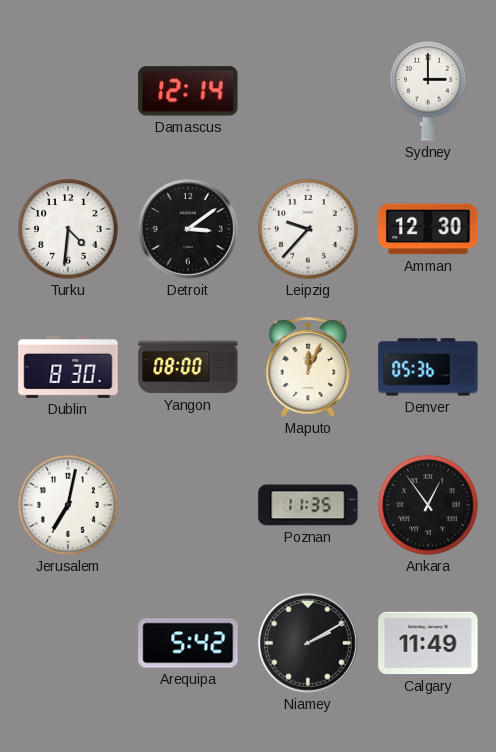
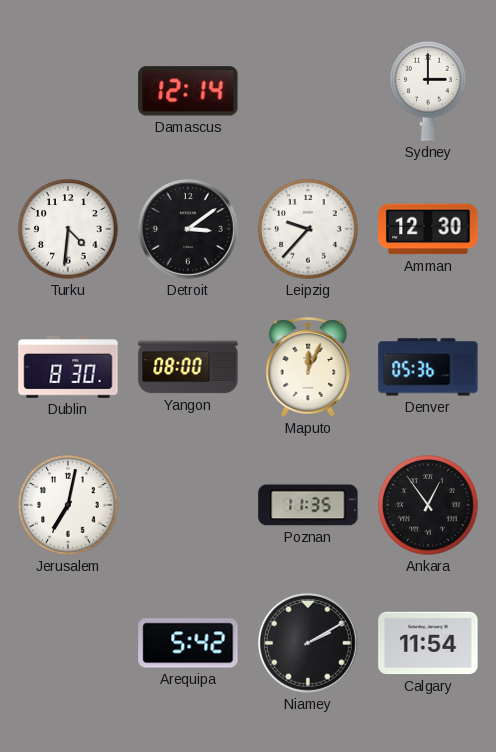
Calgary: 11:49 -> 11:54 (428, 643)
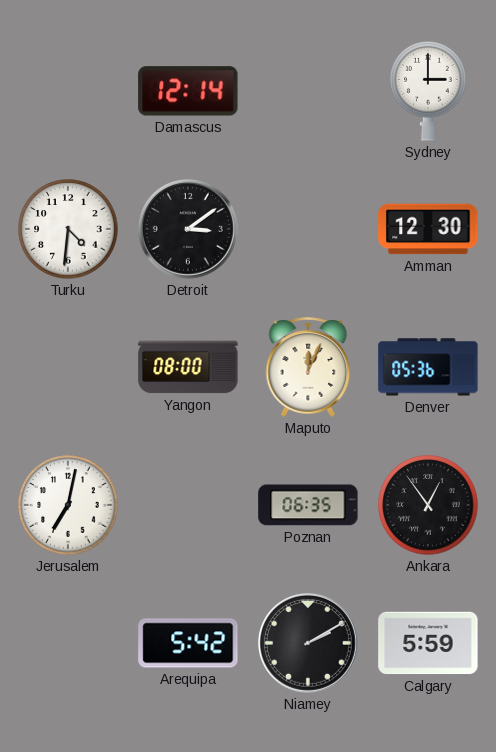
Leipzig: 9:37 -> none (308, 229)
Dublin: 8:30 -> none (68, 367)
Poznan: 11:35 -> 06:35 (308, 505)
Calgary: 11:54 -> 5:59 (428, 643)
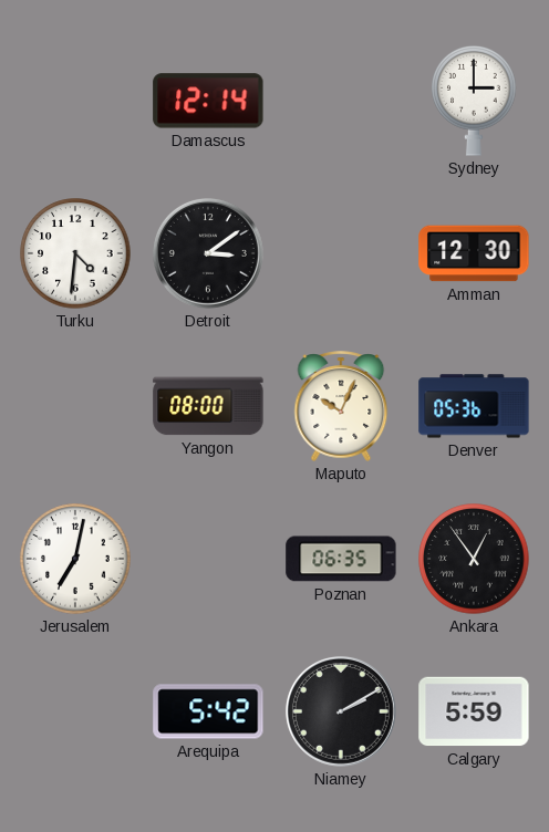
Maputo: 12:04 -> 10:04 (341, 406)
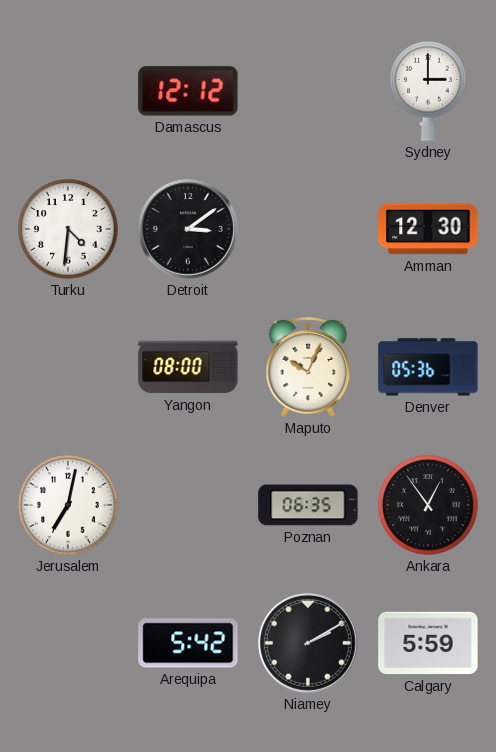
Damascus: 12:14 -> 12:12 (188, 91)
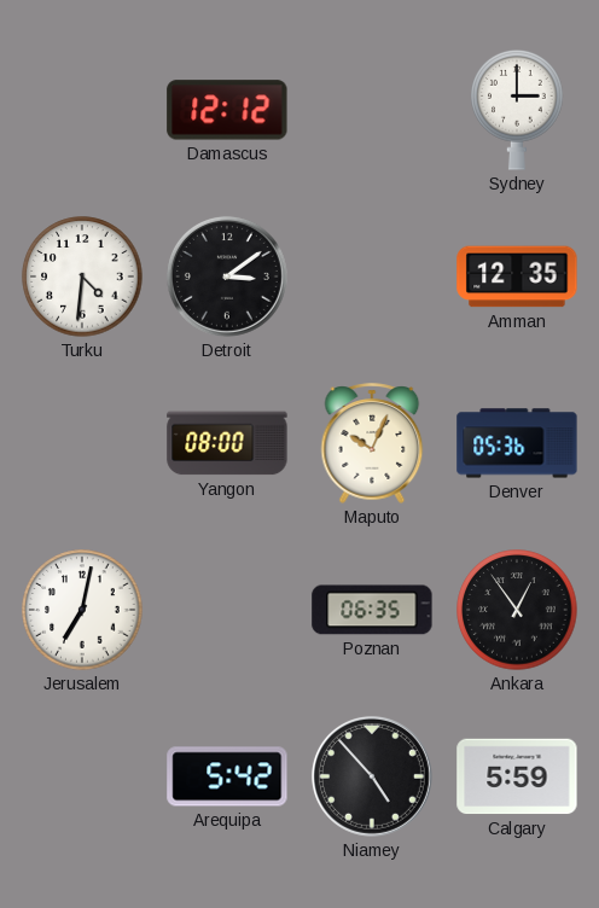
Amman: 12:30 -> 12:35 (517, 277)
Niamey: 2:10 -> 4:53 (372, 776)
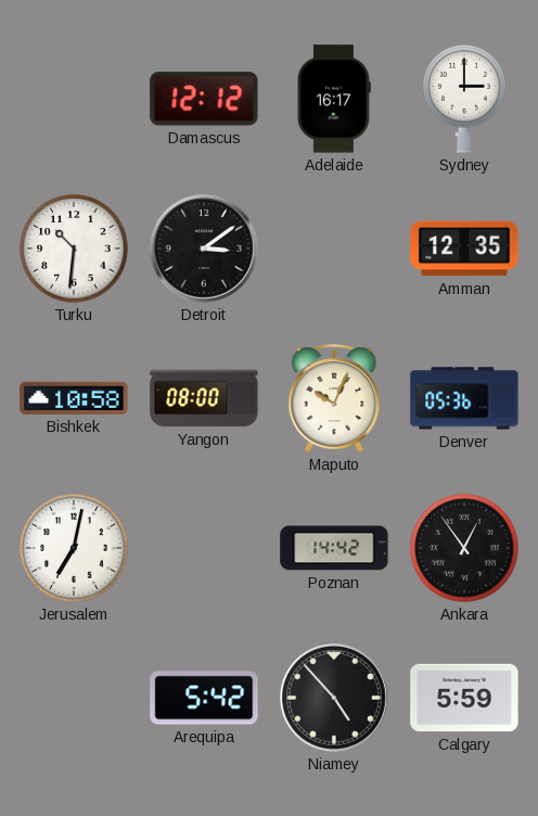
Adelaide: none -> 16:17 (334, 99)
Turku: 4:31 -> 10:31 (74, 248)
Bishkek: none -> 10:58 (74, 398)
Poznan: 06:35 -> 14:42 (334, 548)
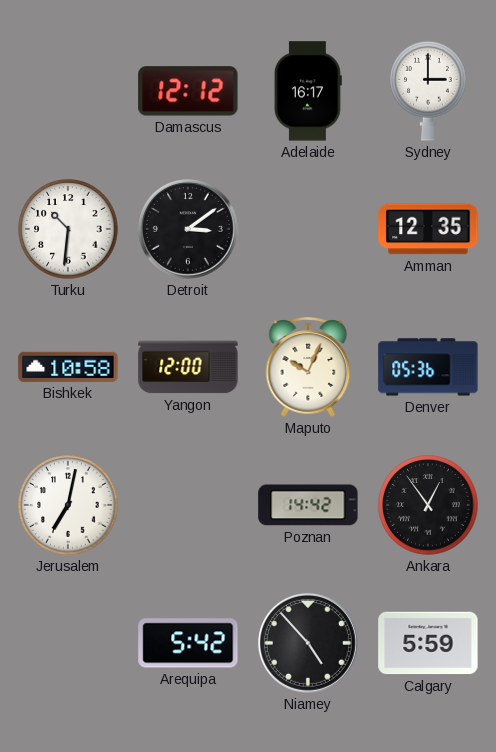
Yangon: 08:00 -> 12:00 (188, 367)
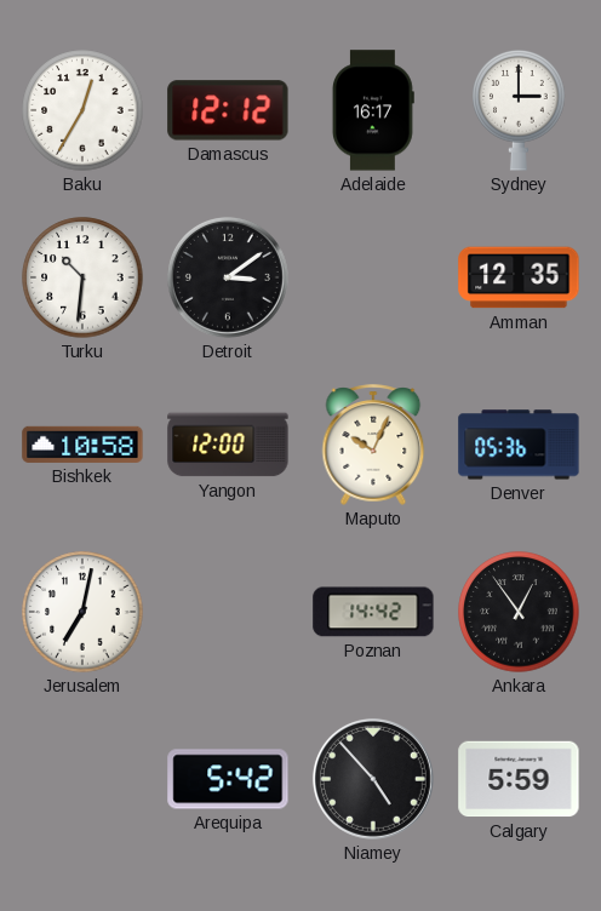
Baku: none -> 12:35 (82, 110)
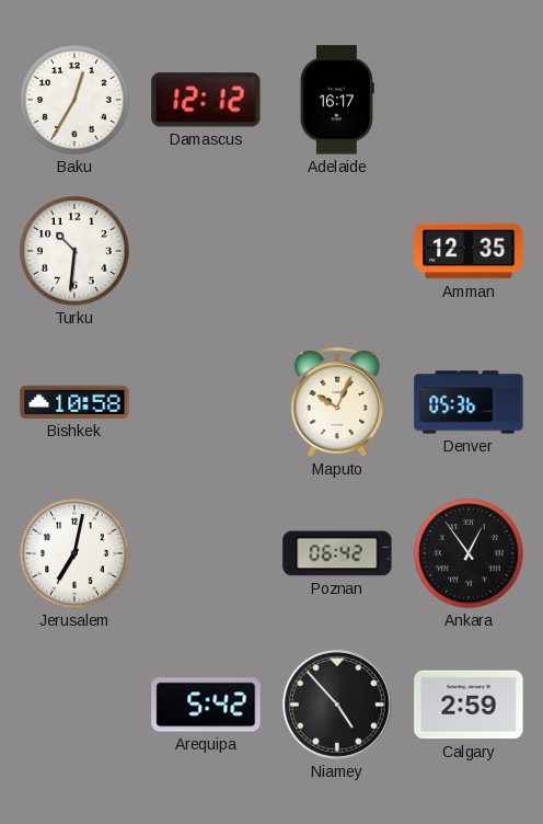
Sydney: 3:00 -> none (519, 111)
Detroit: 3:09 -> none (228, 277)
Yangon: 12:00 -> none (228, 445)
Poznan: 14:42 -> 06:42 (337, 553)
Calgary: 5:59 -> 2:59 (469, 705)
